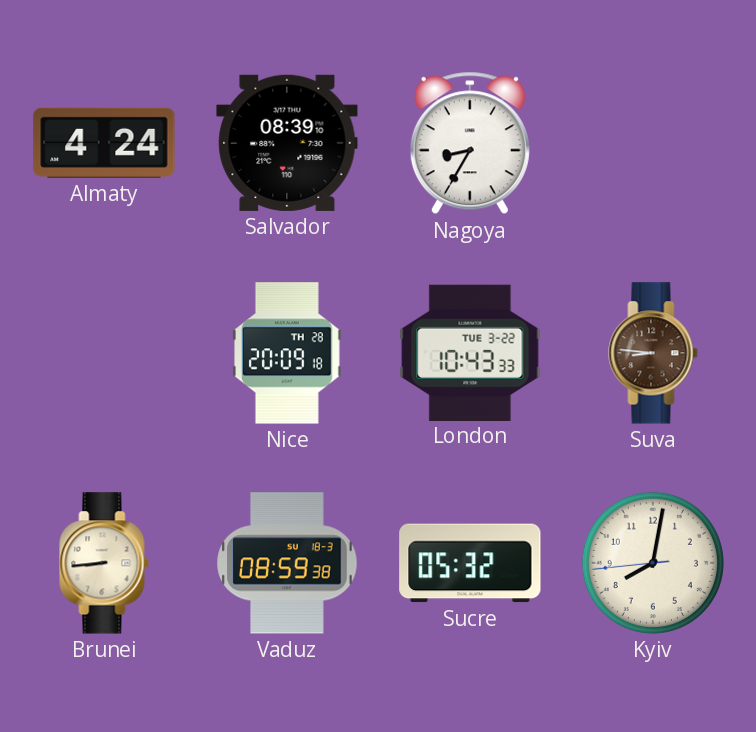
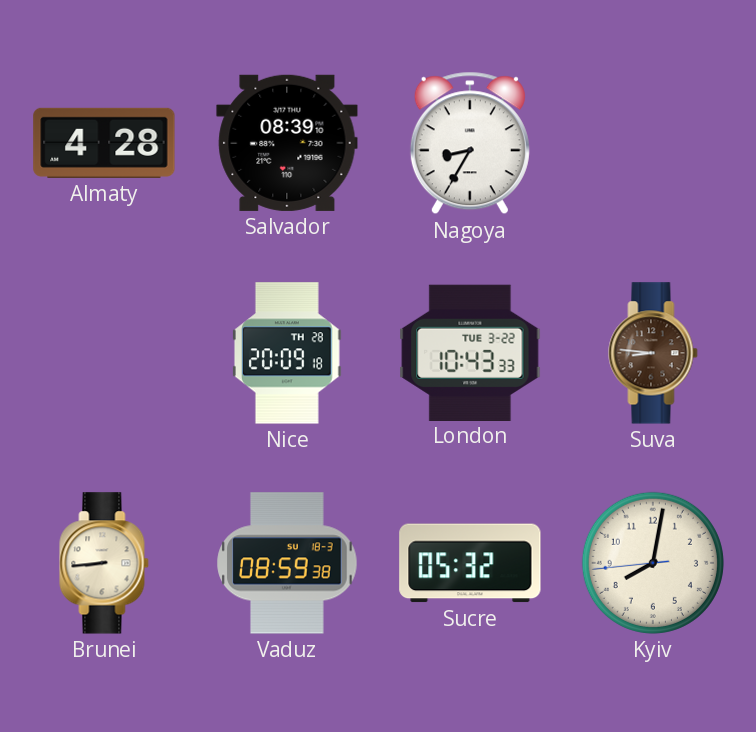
Almaty: 4:24 -> 4:28 (104, 143)
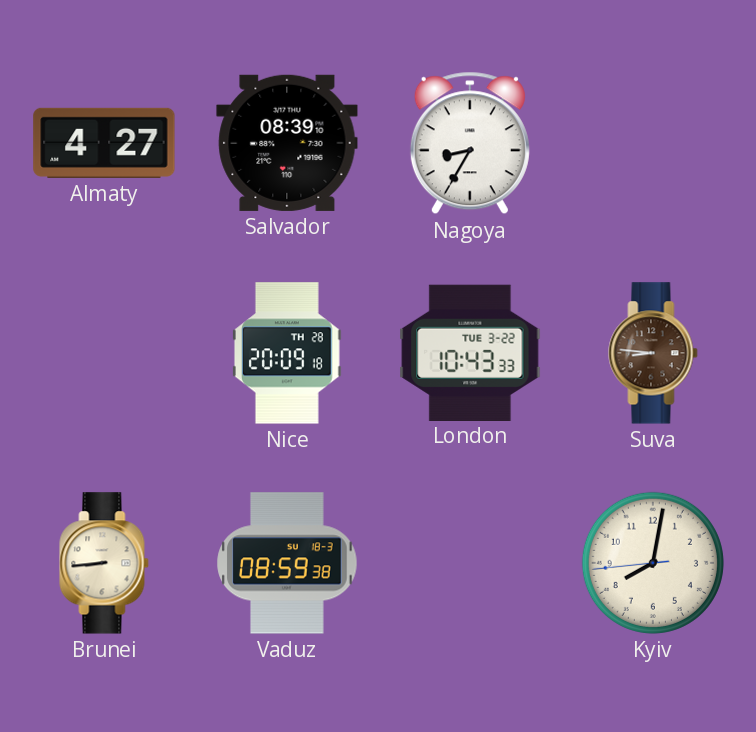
Almaty: 4:28 -> 4:27 (104, 143)
Sucre: 05:32 -> none (470, 563)
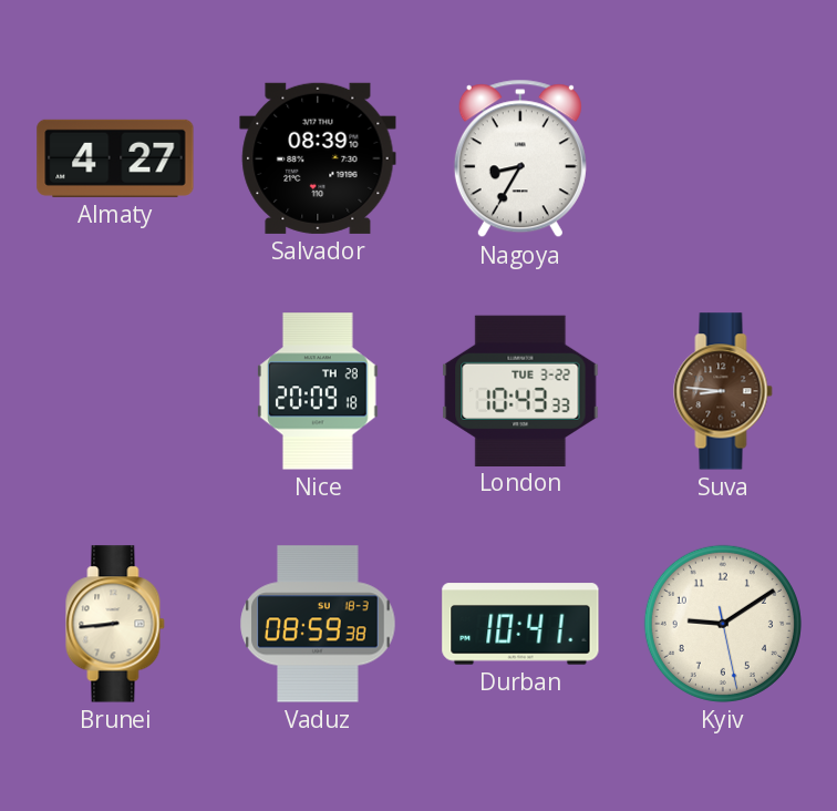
Durban: none -> 10:41 (520, 624)
Kyiv: 8:01 -> 9:09 (723, 624)
